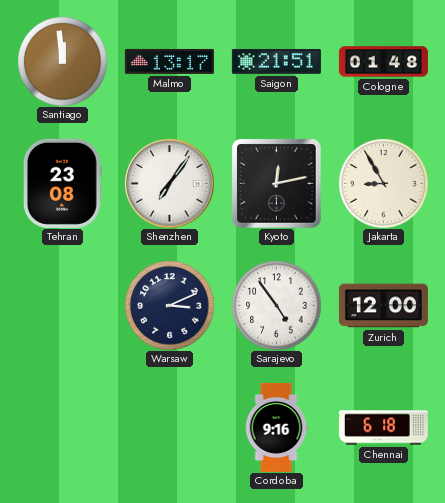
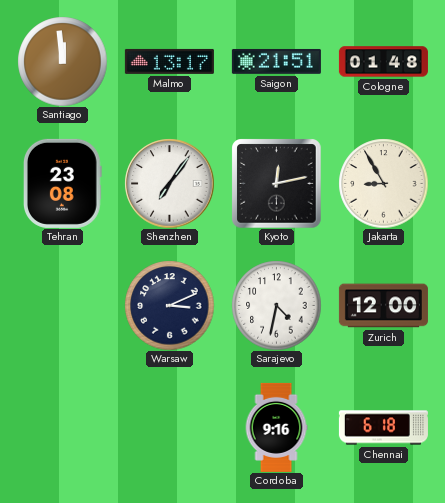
Sarajevo: 4:54 -> 4:32 (276, 305)
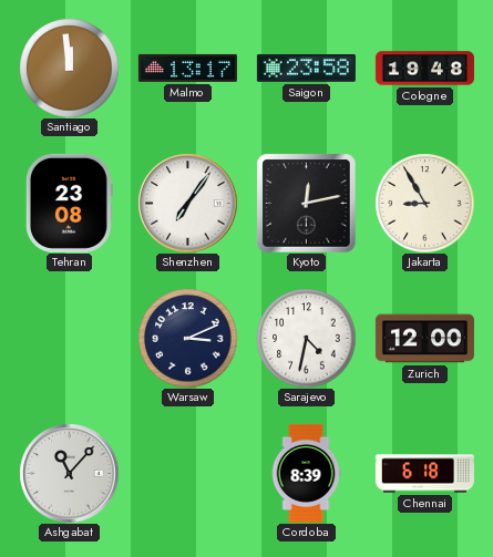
Saigon: 21:51 -> 23:58 (306, 68)
Cologne: 01:48 -> 19:48 (424, 69)
Ashgabat: none -> 11:07 (69, 473)
Cordoba: 9:16 -> 8:39 (306, 473)
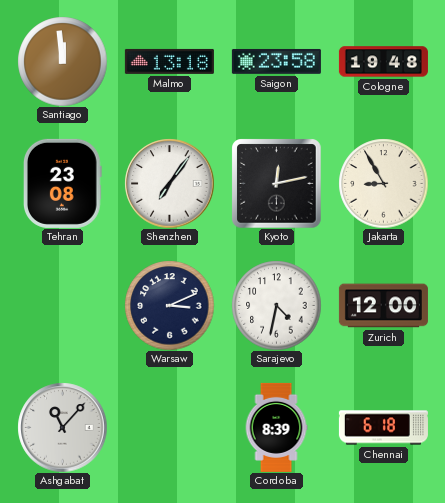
Malmo: 13:17 -> 13:18 (169, 61)
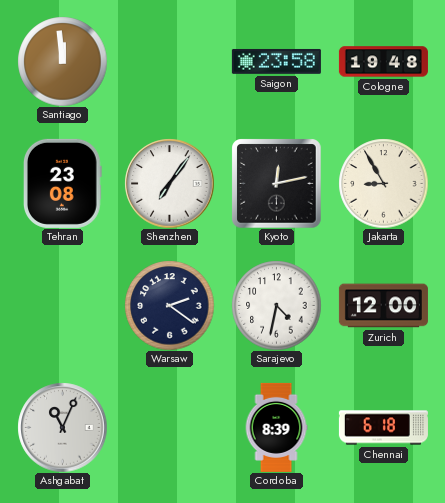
Malmo: 13:18 -> none (169, 61)
Warsaw: 3:11 -> 2:21 (169, 305)
Ashgabat: 11:07 -> 11:04 (62, 427)
